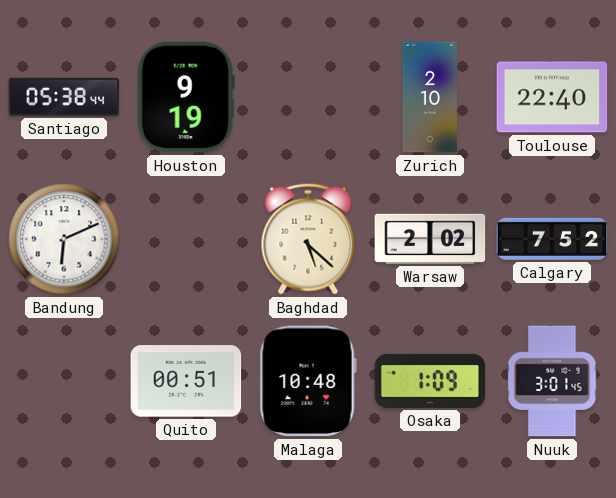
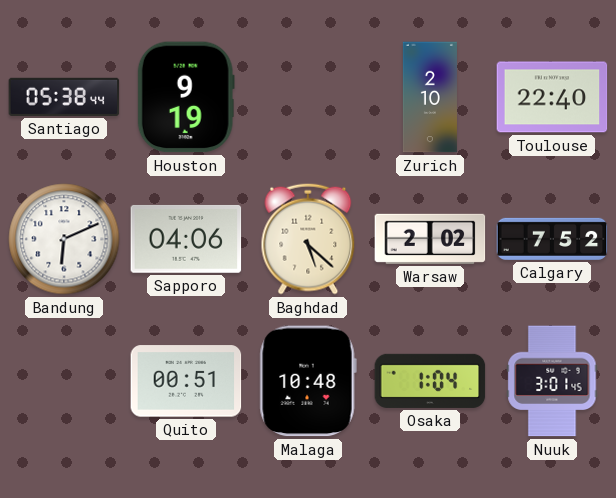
Sapporo: none -> 04:06 (186, 239)
Osaka: 1:09 -> 1:04 (430, 381)
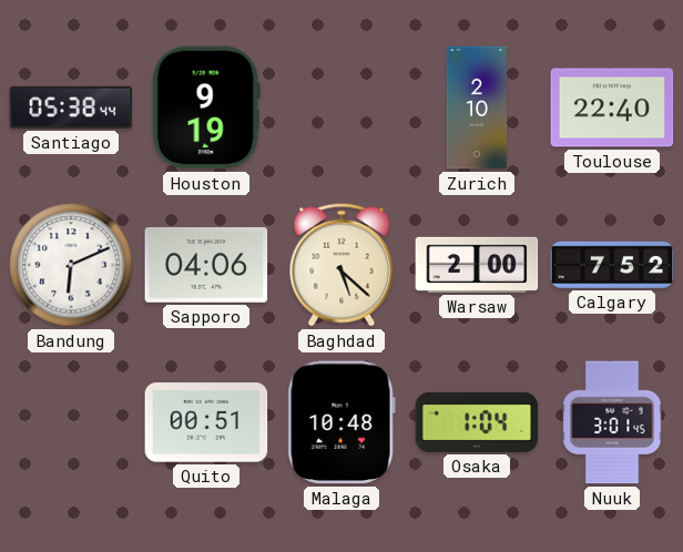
Warsaw: 2:02 -> 2:00 (477, 265)
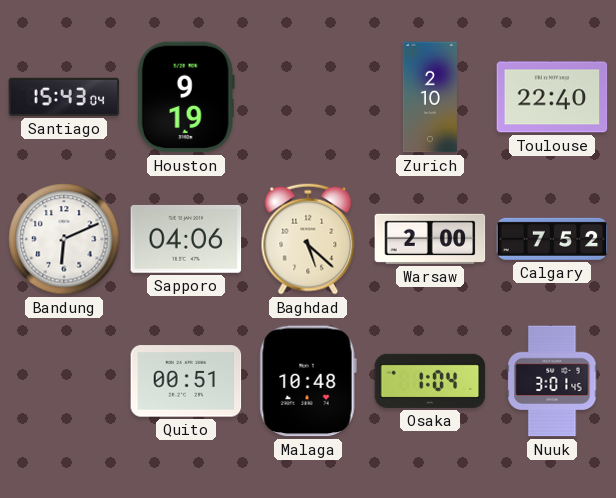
Santiago: 05:38 -> 15:43 (64, 97)
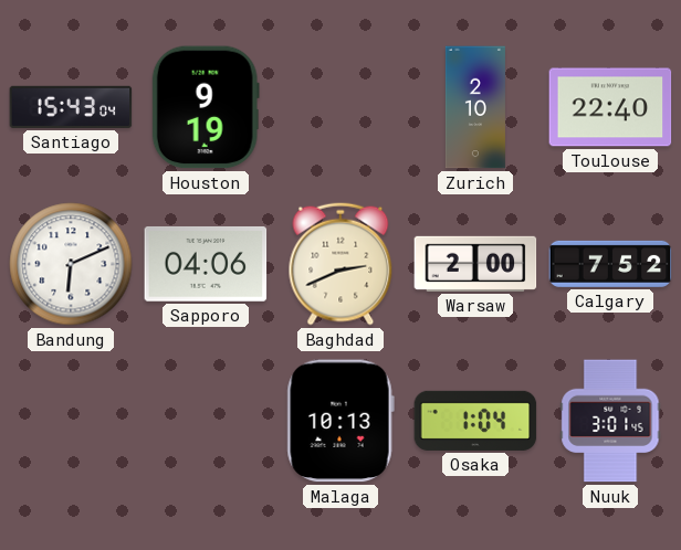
Baghdad: 5:22 -> 2:41 (340, 264)
Quito: 00:51 -> none (186, 381)
Malaga: 10:48 -> 10:13 (340, 421)
